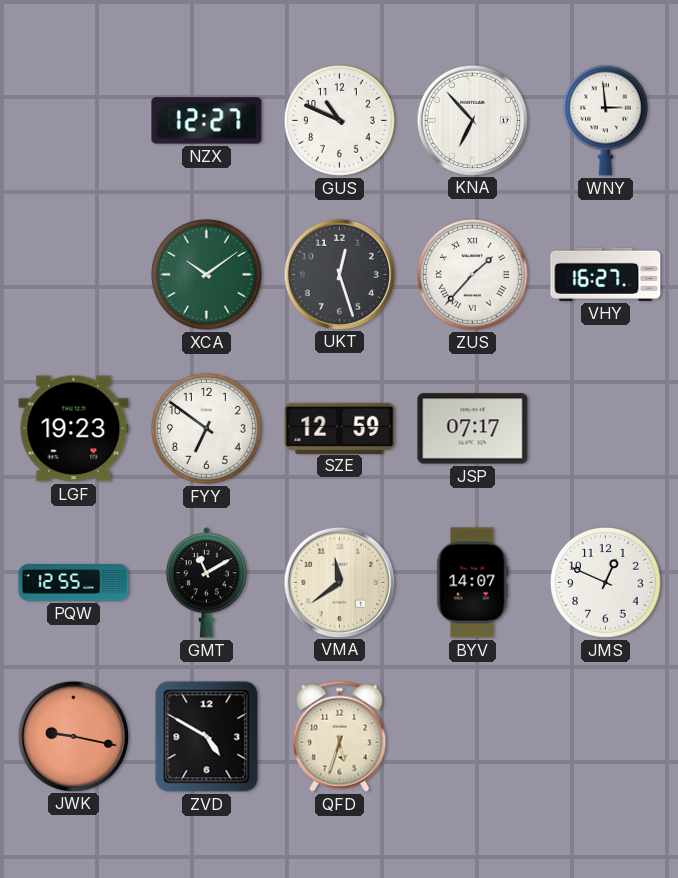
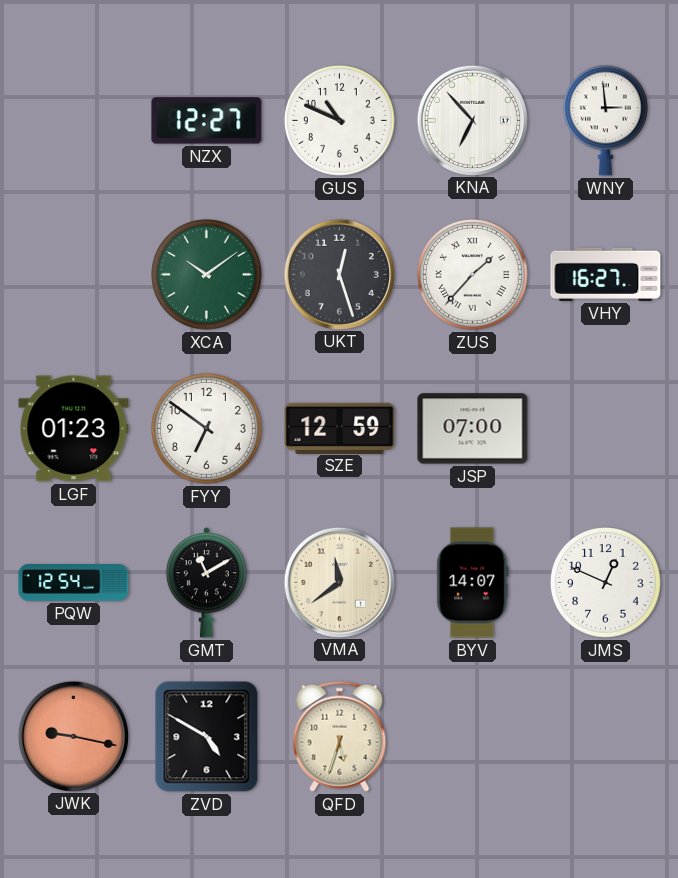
LGF: 19:23 -> 01:23 (74, 429)
JSP: 07:17 -> 07:00 (473, 429)
PQW: 12:55 -> 12:54 (74, 583)
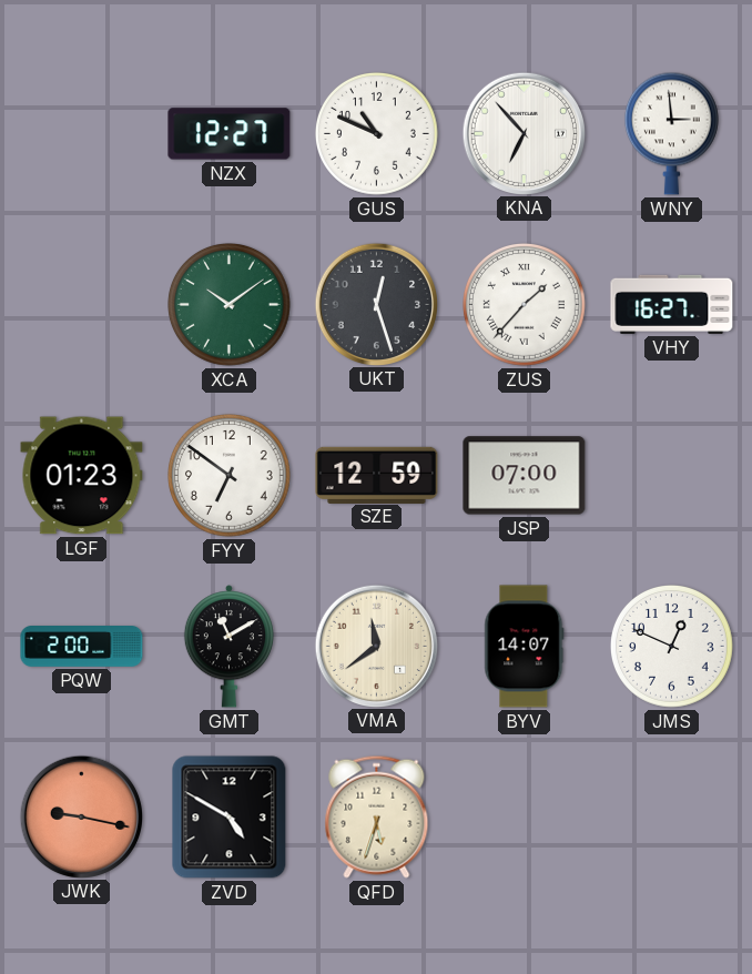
PQW: 12:54 -> 2:00 (82, 647)
